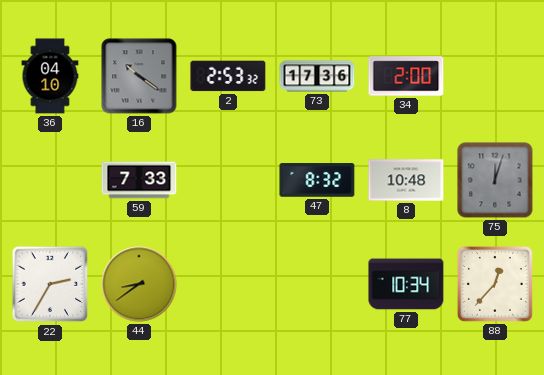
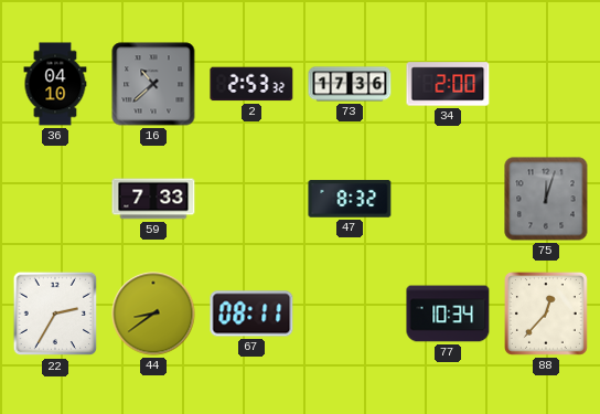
16: 10:21 -> 10:38 (153, 84)
8: 10:48 -> none (406, 180)
67: none -> 08:11 (251, 314)
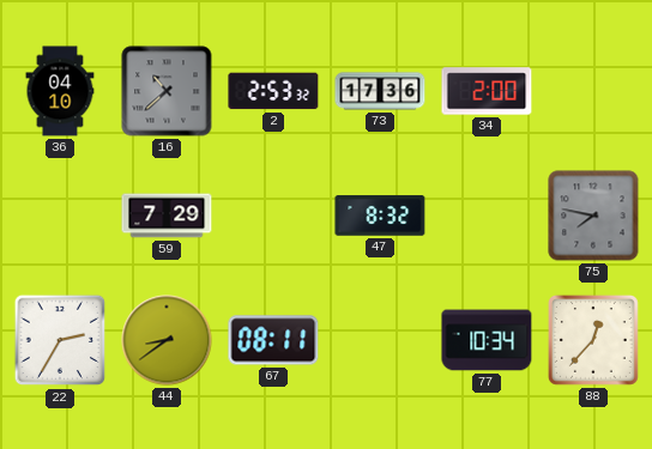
59: 7:33 -> 7:29 (167, 216)
75: 12:03 -> 7:47 (593, 216)
